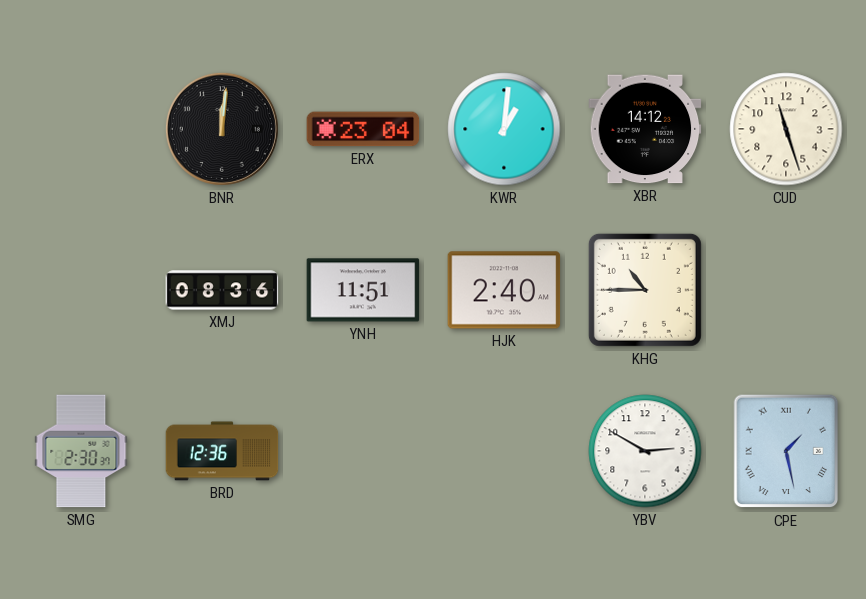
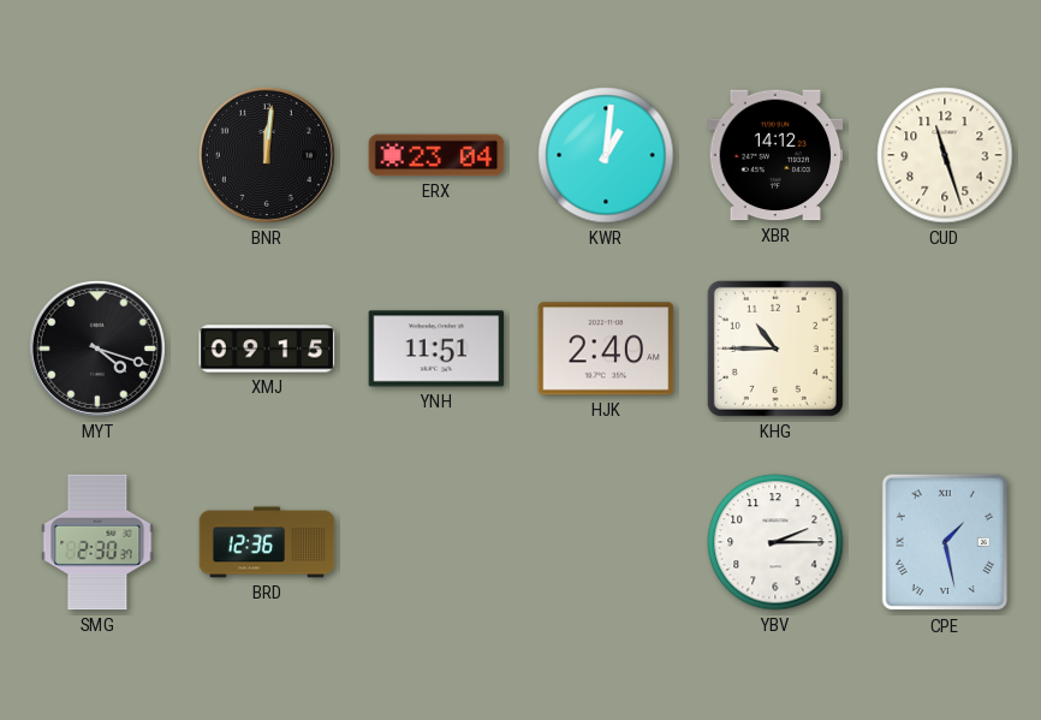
MYT: none -> 4:18 (97, 349)
XMJ: 08:36 -> 09:15 (267, 349)
YBV: 2:50 -> 2:15 (775, 542)
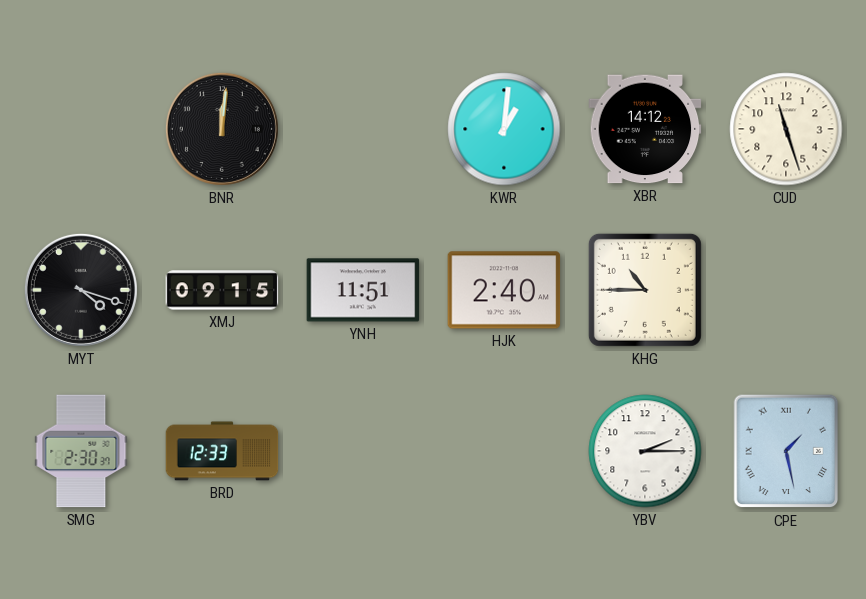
ERX: 23:04 -> none (436, 155)
BRD: 12:36 -> 12:33 (222, 451)
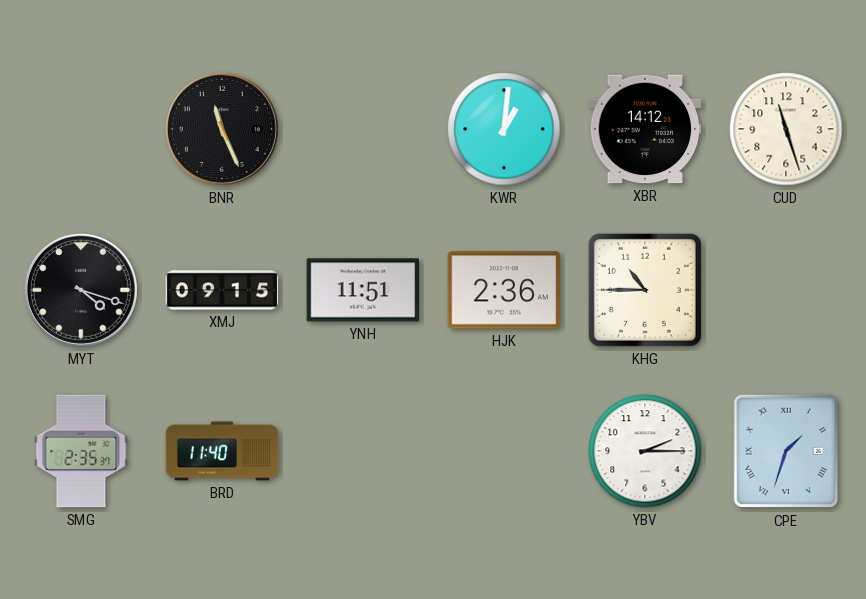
BNR: 12:01 -> 11:26 (222, 129)
HJK: 2:40 -> 2:36 (504, 290)
SMG: 2:30 -> 2:35 (81, 451)
BRD: 12:33 -> 11:40 (222, 451)
CPE: 1:28 -> 1:33 (786, 451)
